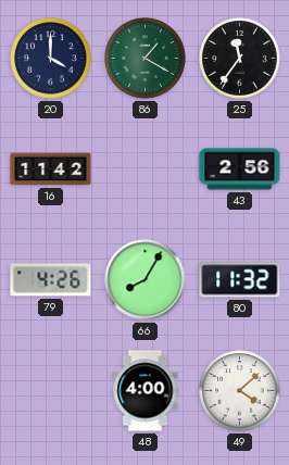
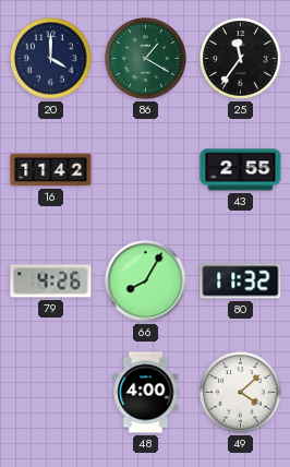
43: 2:56 -> 2:55 (241, 170)
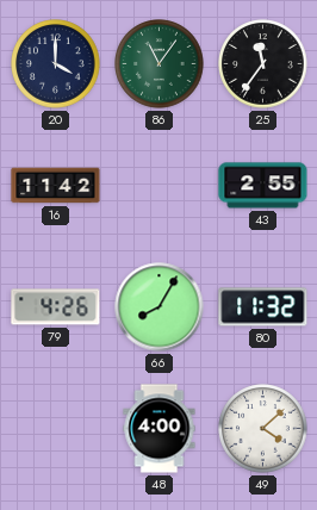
86: 1:20 -> 11:06 (160, 64)
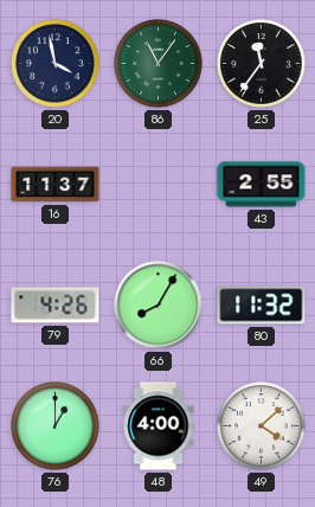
20: 4:00 -> 3:58 (56, 64)
16: 11:42 -> 11:37 (56, 185)
76: none -> 1:00 (56, 426)
